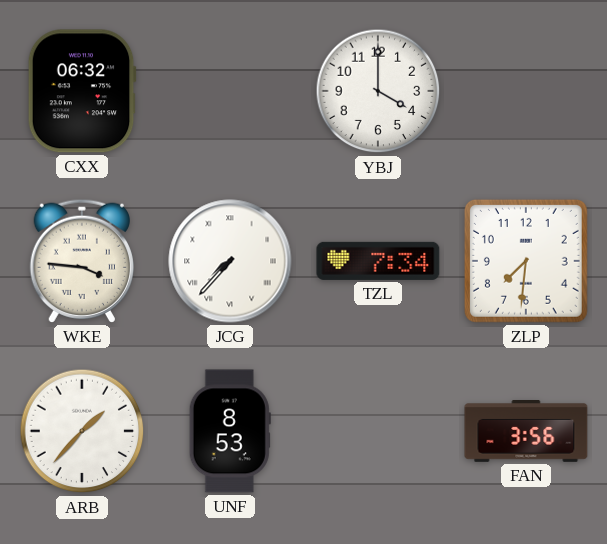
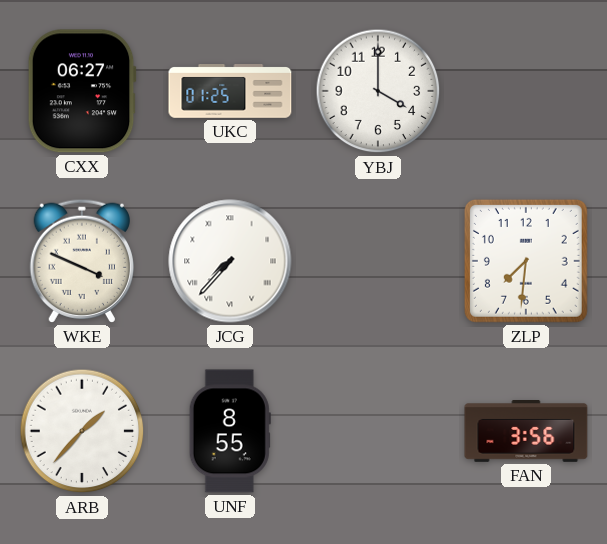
CXX: 06:32 -> 06:27 (82, 91)
UKC: none -> 01:25 (230, 92)
WKE: 3:46 -> 3:49 (82, 261)
TZL: 7:34 -> none (378, 261)
UNF: 8:53 -> 8:55 (230, 431)
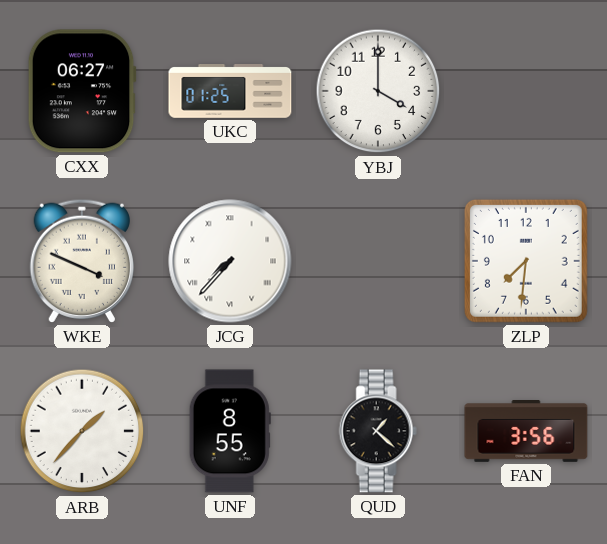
QUD: none -> 1:22 (378, 431)
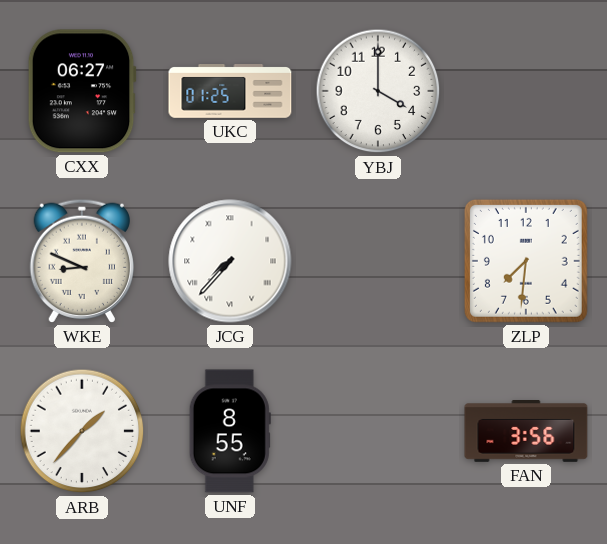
WKE: 3:49 -> 8:49 (82, 261)
QUD: 1:22 -> none (378, 431)
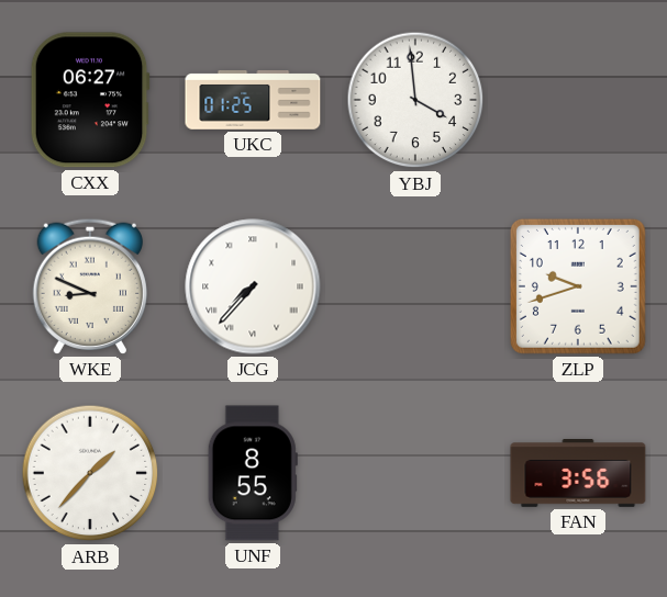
YBJ: 4:00 -> 3:59 (415, 100)
ZLP: 7:31 -> 9:42 (578, 286)
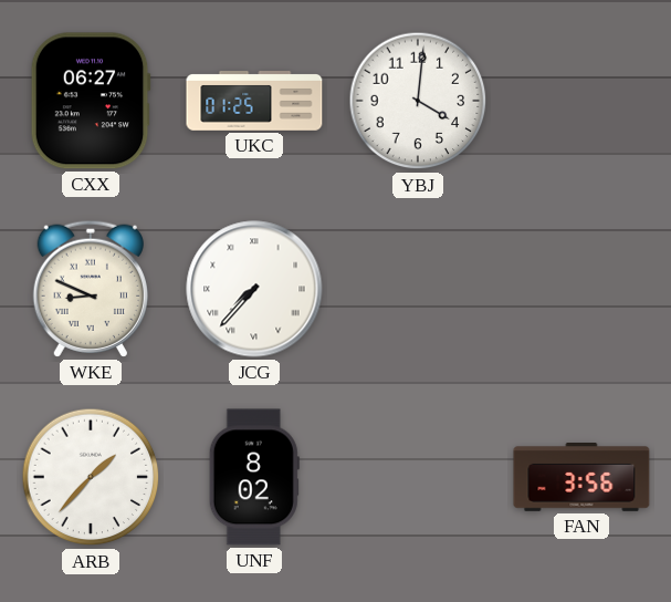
YBJ: 3:59 -> 4:01 (418, 101)
ZLP: 9:42 -> none (578, 286)
UNF: 8:55 -> 8:02 (254, 477)
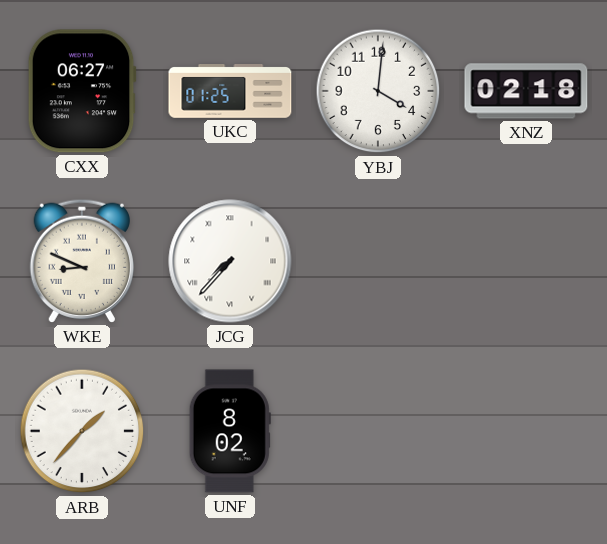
XNZ: none -> 02:18 (526, 91)
FAN: 3:56 -> none (581, 478)
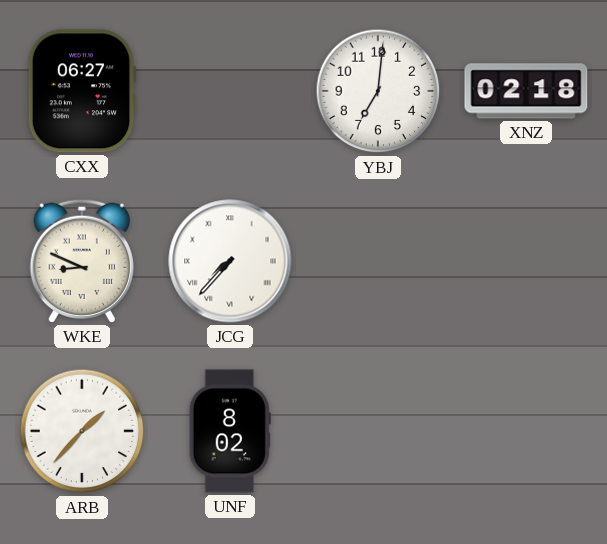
UKC: 01:25 -> none (230, 92)
YBJ: 4:01 -> 7:01 (378, 91)
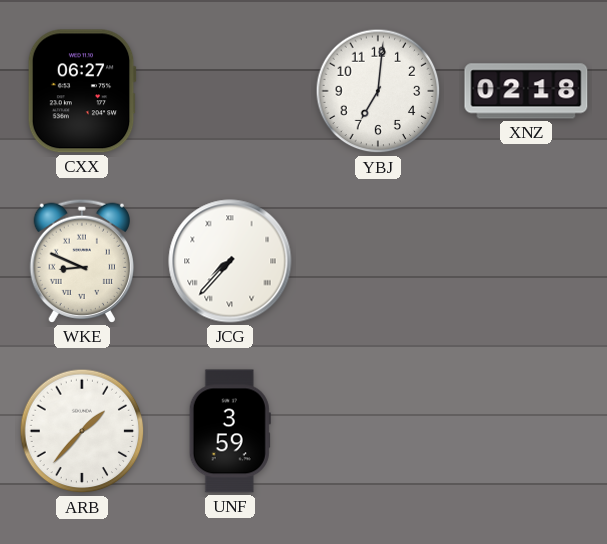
UNF: 8:02 -> 3:59 (230, 431)
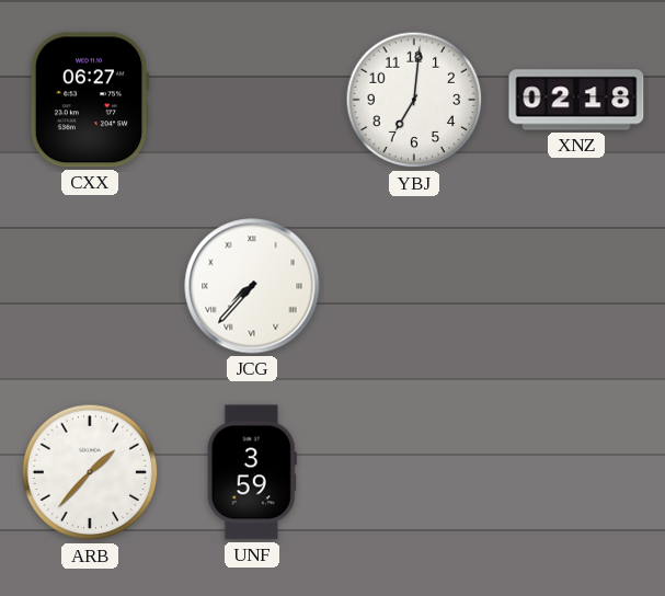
WKE: 8:49 -> none (82, 261)
